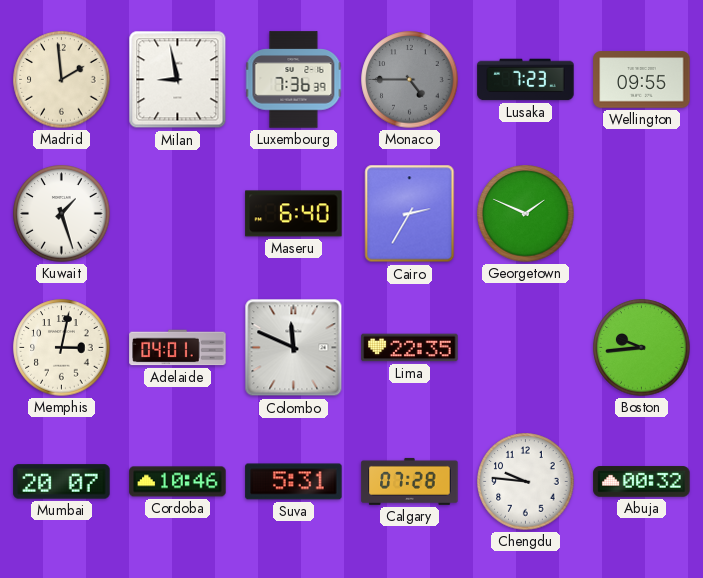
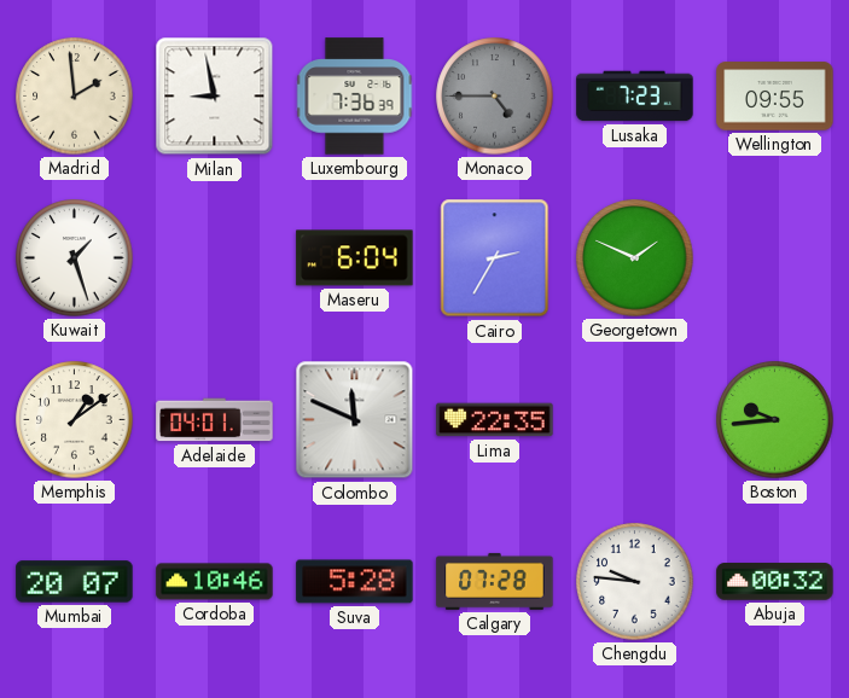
Maseru: 6:40 -> 6:04 (355, 258)
Memphis: 3:02 -> 1:09 (75, 420)
Suva: 5:31 -> 5:28 (355, 582)
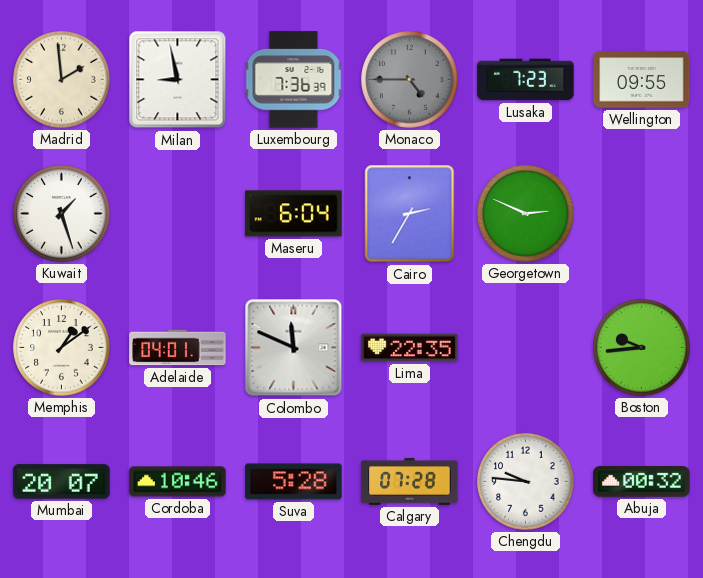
Georgetown: 1:49 -> 2:49 (526, 214)
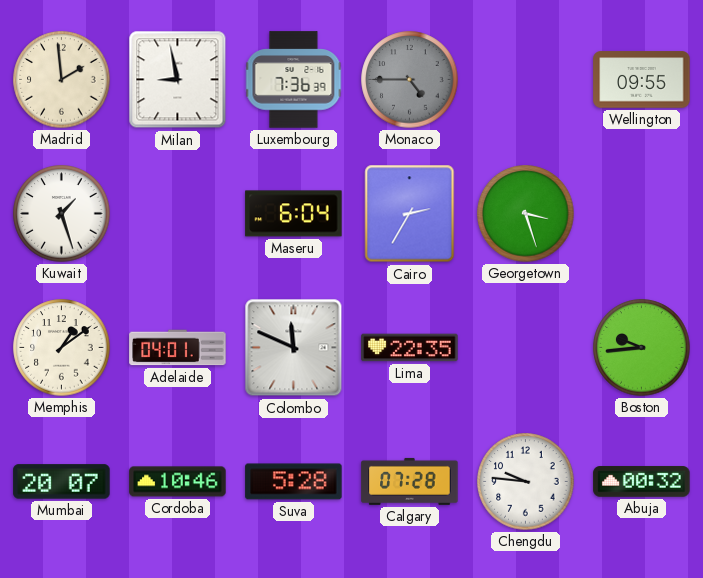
Lusaka: 7:23 -> none (526, 80)
Georgetown: 2:49 -> 3:27 (526, 214)
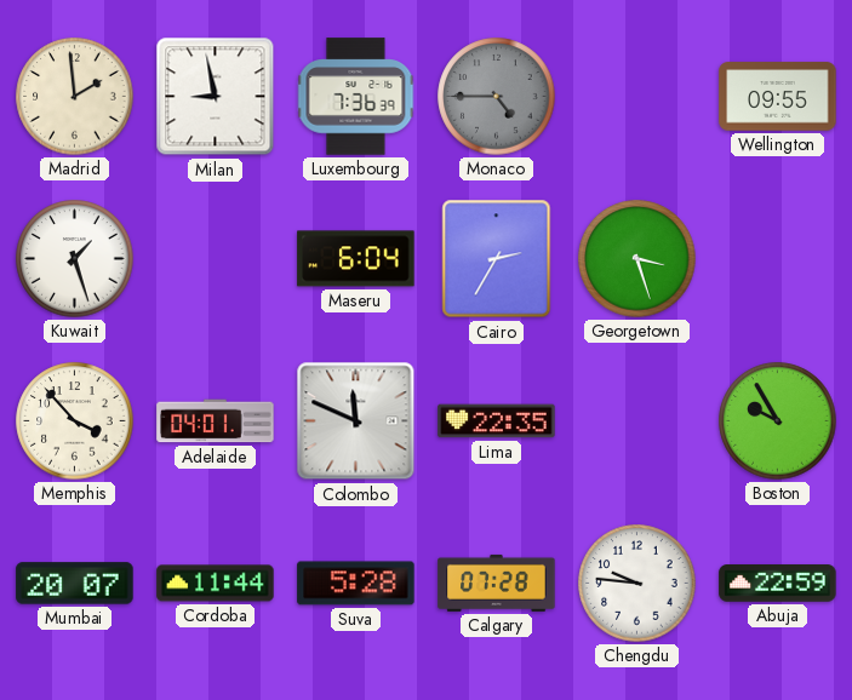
Memphis: 1:09 -> 3:53 (75, 421)
Boston: 9:44 -> 9:55 (778, 421)
Cordoba: 10:46 -> 11:44 (216, 584)
Abuja: 00:32 -> 22:59 (778, 584)
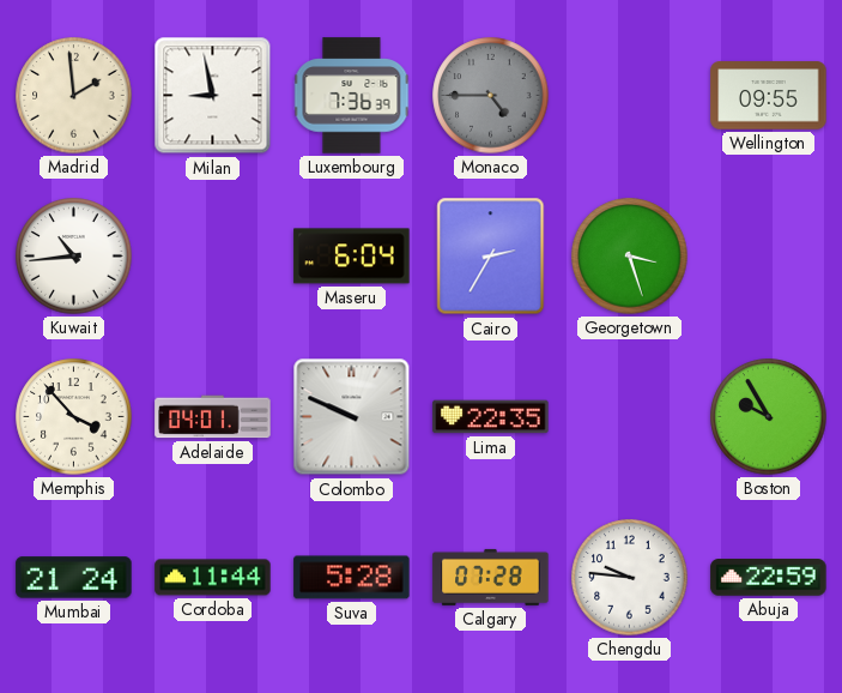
Kuwait: 1:27 -> 10:44 (74, 257)
Colombo: 11:49 -> 9:49 (352, 417)
Mumbai: 20:07 -> 21:24 (74, 578)
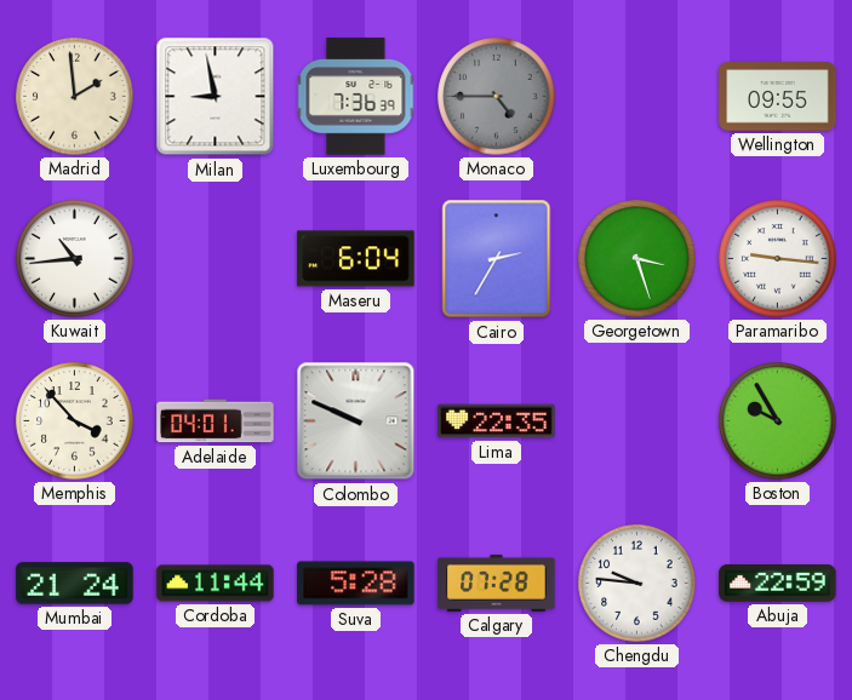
Paramaribo: none -> 9:16 (778, 259)
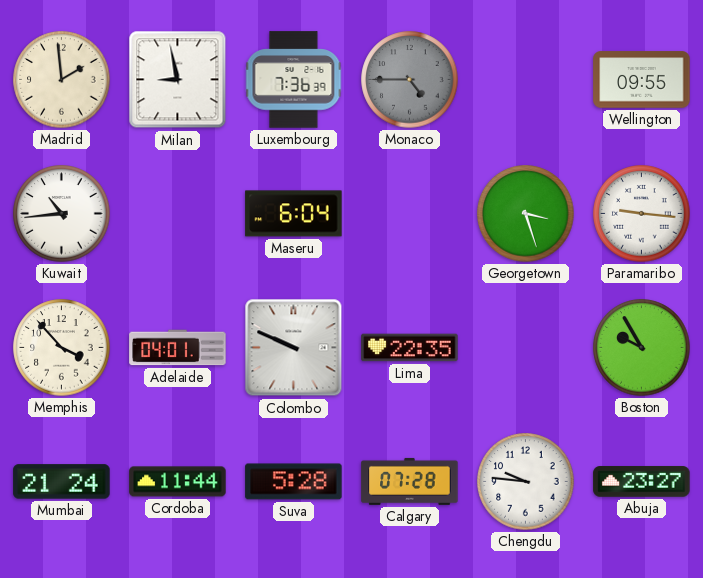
Cairo: 2:35 -> none (497, 259)
Abuja: 22:59 -> 23:27 (642, 482)
